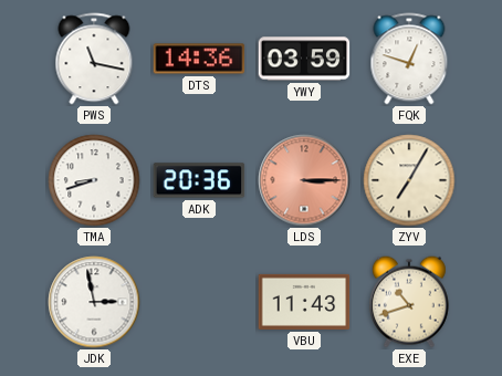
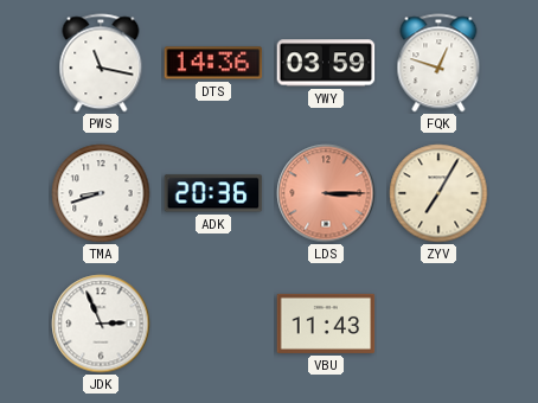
JDK: 2:58 -> 2:56 (101, 324)
EXE: 10:42 -> none (409, 302)
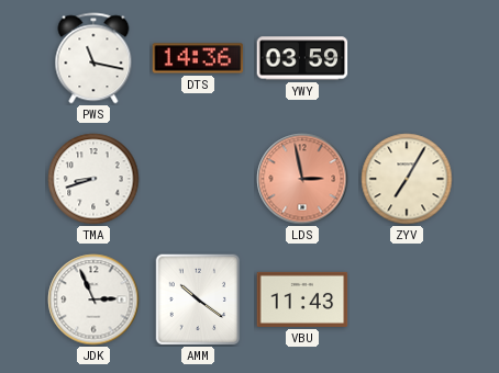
FQK: 12:48 -> none (438, 63)
ADK: 20:36 -> none (213, 193)
LDS: 3:15 -> 2:58 (302, 179)
AMM: none -> 10:21 (198, 299)
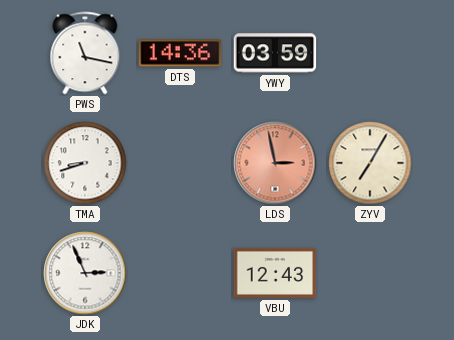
AMM: 10:21 -> none (198, 299)
VBU: 11:43 -> 12:43 (275, 273)
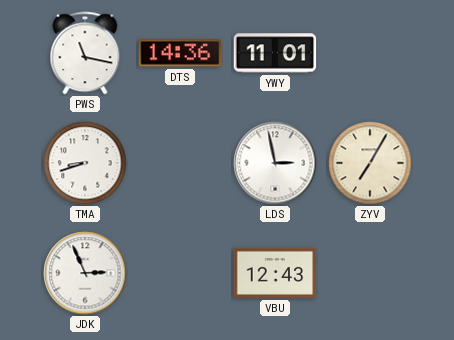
YWY: 03:59 -> 11:01 (275, 53)
LDS dial: salmon -> white (275, 163)
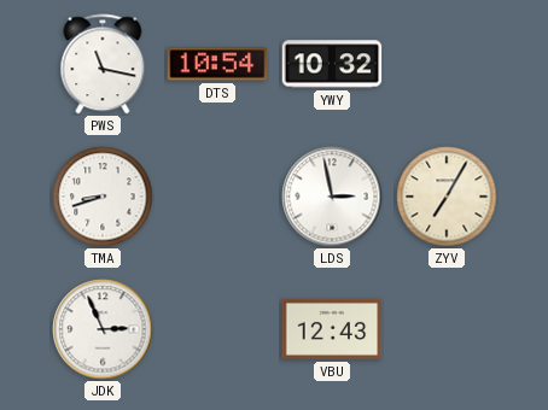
DTS: 14:36 -> 10:54 (217, 64)
YWY: 11:01 -> 10:32 (332, 64)
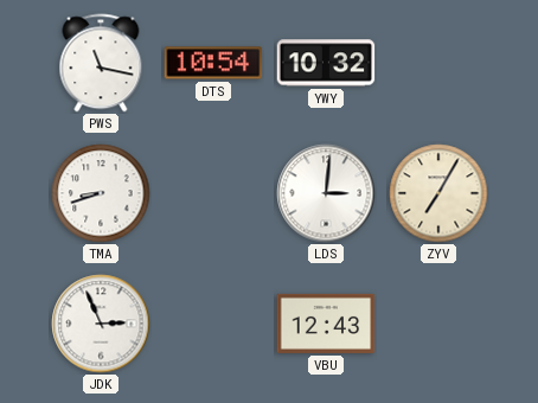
LDS: 2:58 -> 3:01 (326, 193)
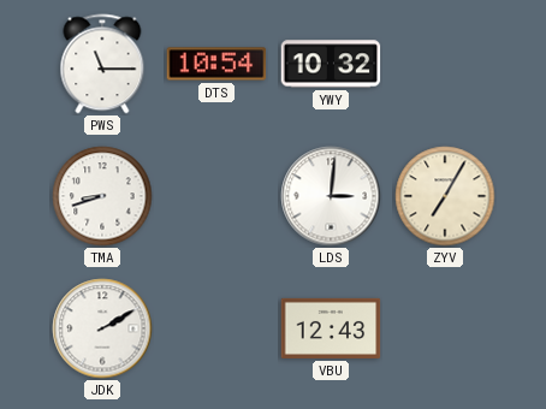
PWS: 11:17 -> 11:15 (102, 64)
JDK: 2:56 -> 2:10 (102, 328)
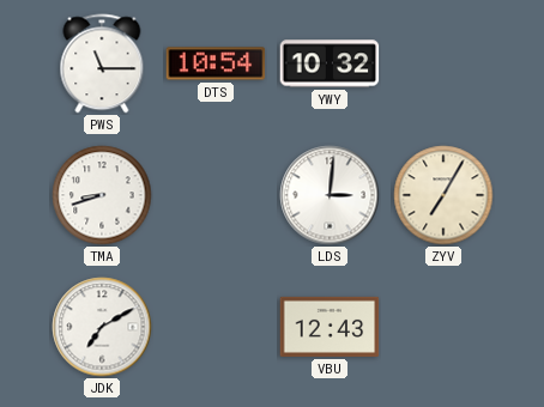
JDK: 2:10 -> 7:10 (102, 327)
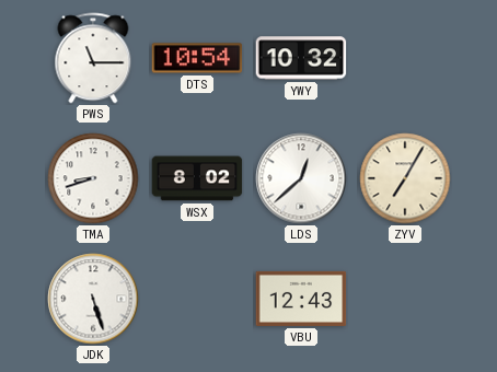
WSX: none -> 8:02 (197, 178)
LDS: 3:01 -> 12:38 (301, 178)
JDK: 7:10 -> 5:27 (93, 299)
